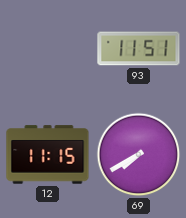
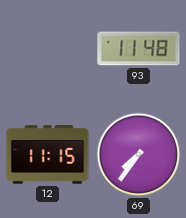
93: 11:51 -> 11:48 (139, 49)
69: 7:40 -> 7:36 (139, 155)
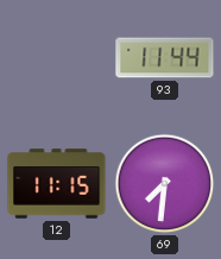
93: 11:48 -> 11:44 (165, 58)
69: 7:36 -> 7:31 (165, 184)
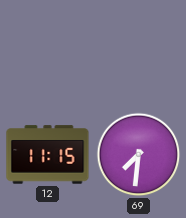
93: 11:44 -> none (165, 58)
